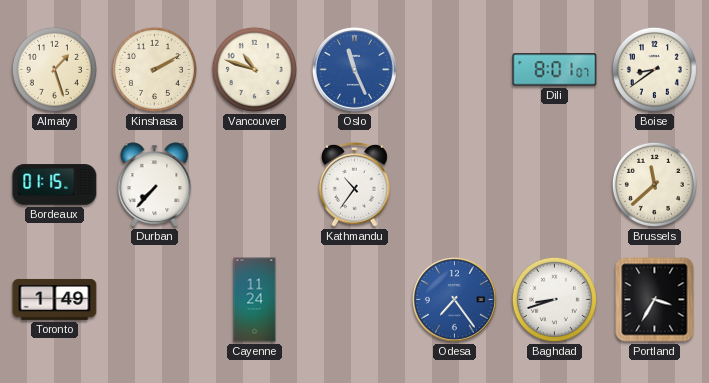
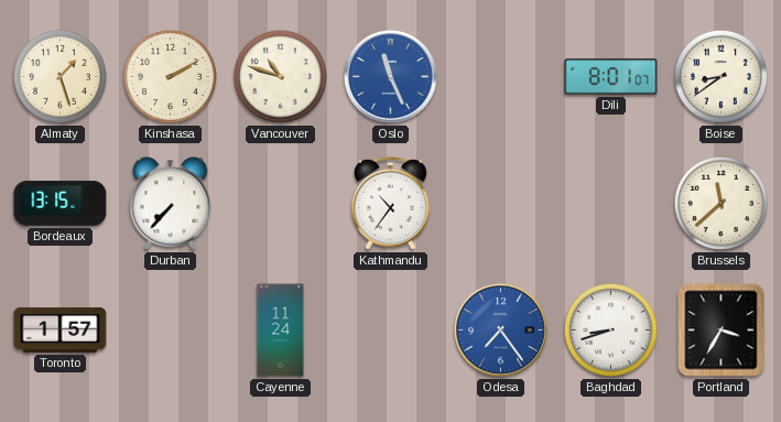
Bordeaux: 01:15 -> 13:15 (61, 204)
Toronto: 1:49 -> 1:57 (61, 329)
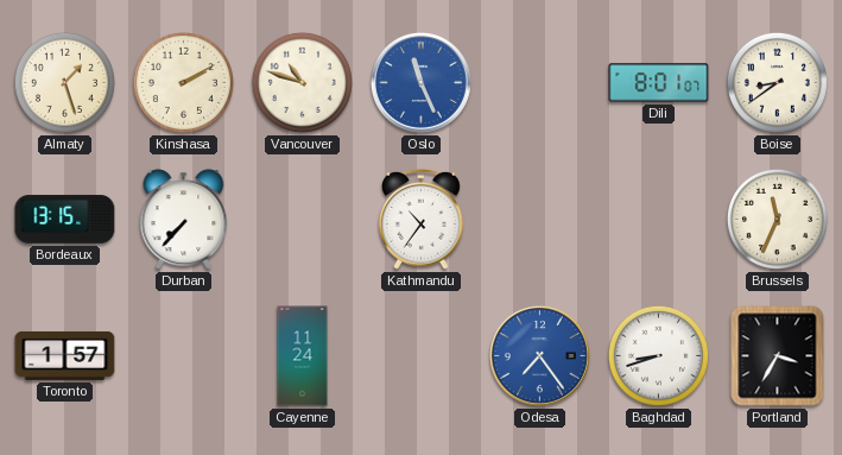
Brussels: 11:38 -> 11:34 (777, 219)
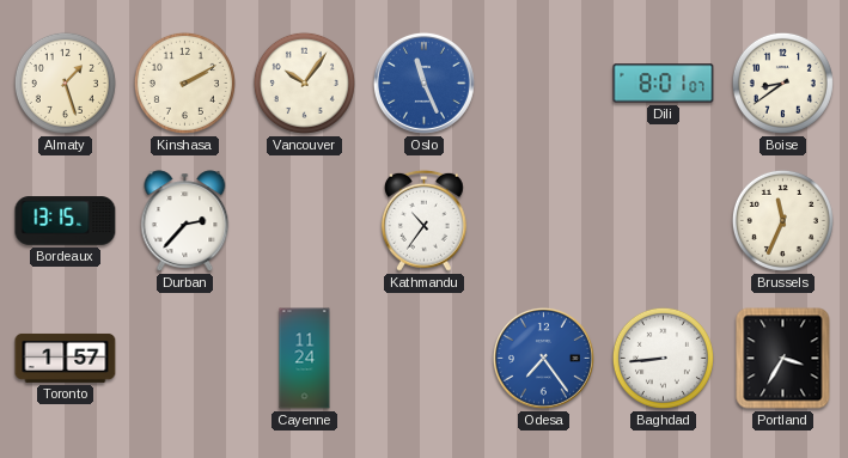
Vancouver: 10:48 -> 10:06 (304, 83)
Durban: 7:37 -> 2:37 (185, 221)
Baghdad: 8:42 -> 8:44 (663, 358)
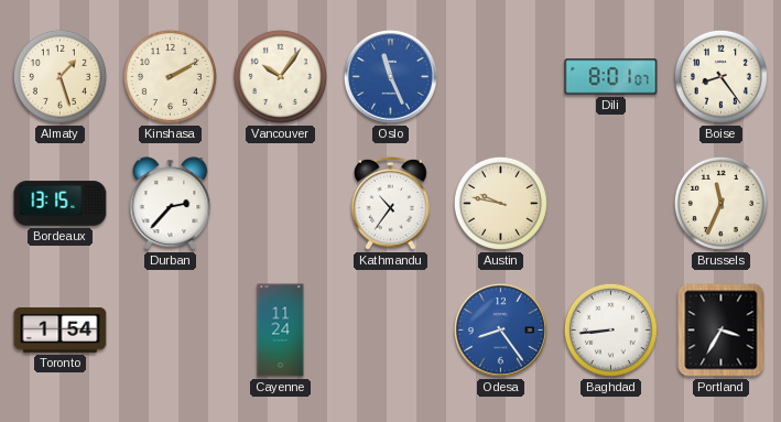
Boise: 8:39 -> 8:24 (720, 76)
Austin: none -> 9:47 (500, 203)
Toronto: 1:57 -> 1:54 (61, 329)
Odesa: 7:24 -> 8:24 (500, 329)
